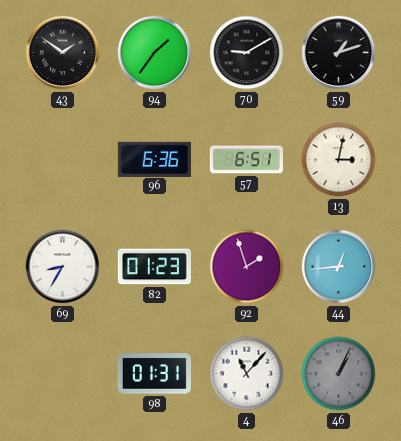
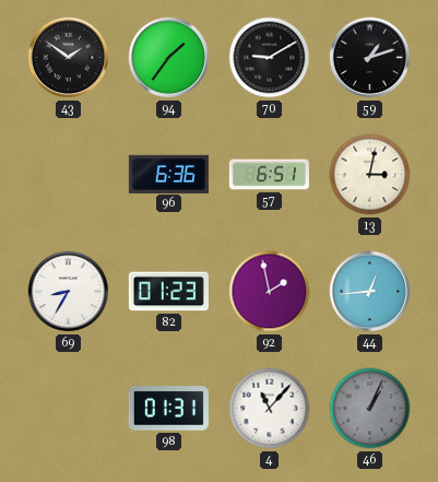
92: 1:57 -> 1:58 (270, 292)
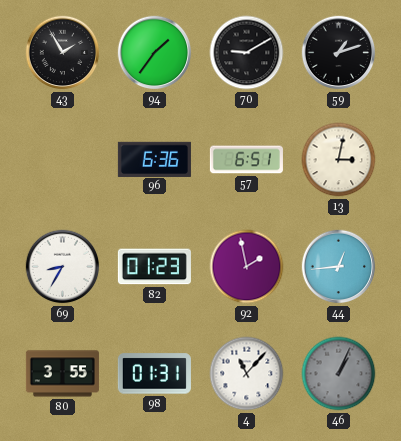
43: 1:51 -> 1:55 (63, 53)
80: none -> 3:55 (62, 374)
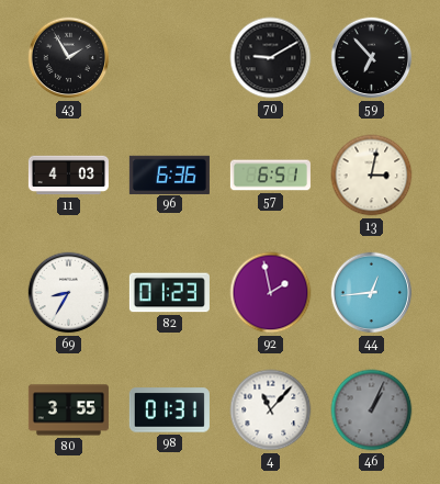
94: 1:36 -> none (155, 53)
59: 1:12 -> 6:53 (372, 58)
11: none -> 4:03 (68, 176)
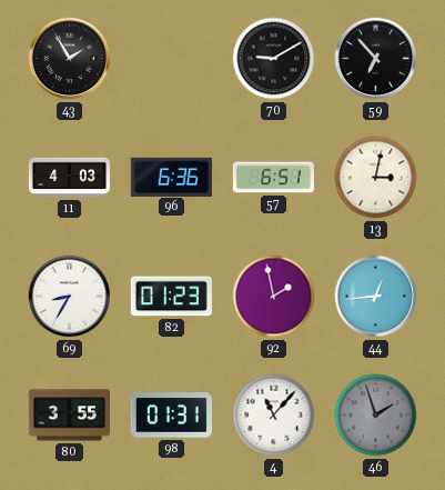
46: 1:04 -> 1:57 (376, 416)
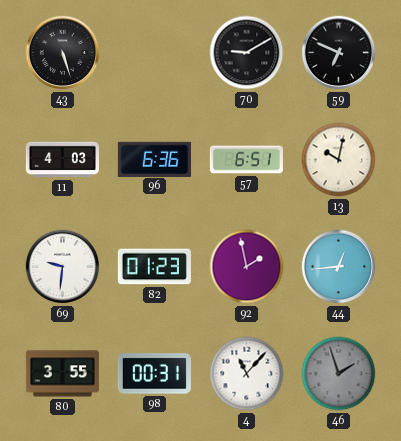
43: 1:55 -> 5:27 (63, 53)
59: 6:53 -> 6:49 (339, 53)
13: 3:02 -> 10:02 (339, 160)
69: 8:35 -> 9:31 (63, 267)
98: 01:31 -> 00:31 (154, 374)
